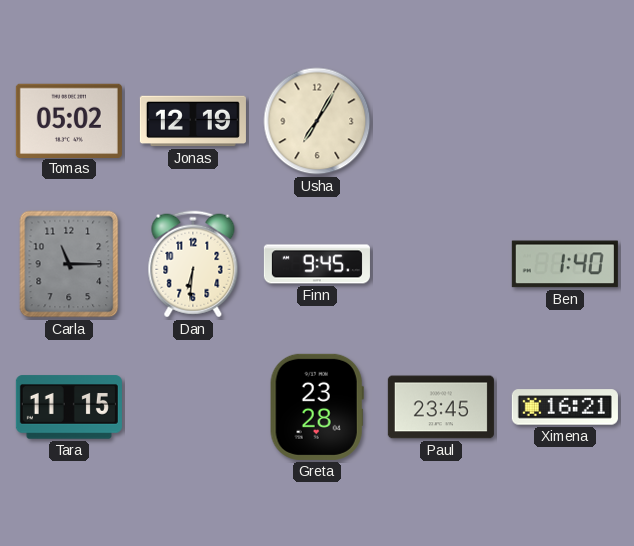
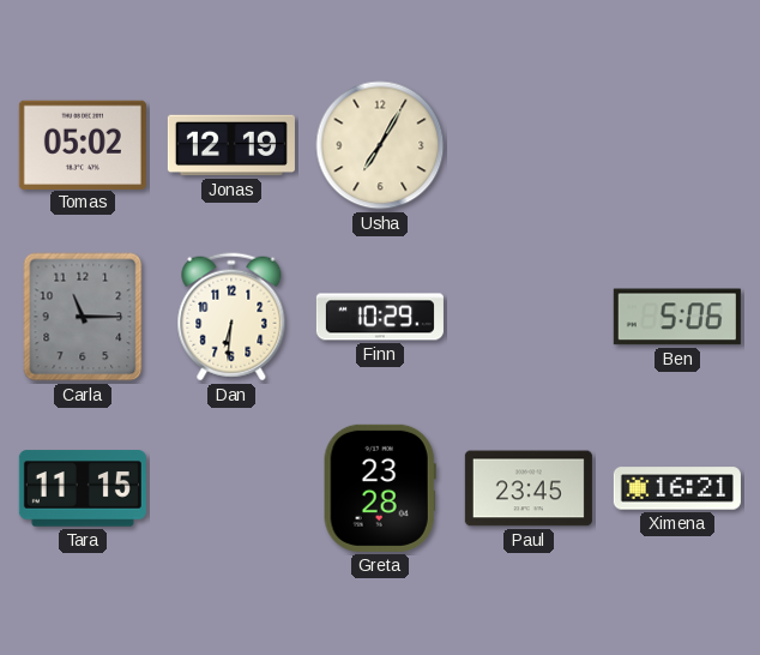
Finn: 9:45 -> 10:29 (380, 317)
Ben: 1:40 -> 5:06 (677, 317)
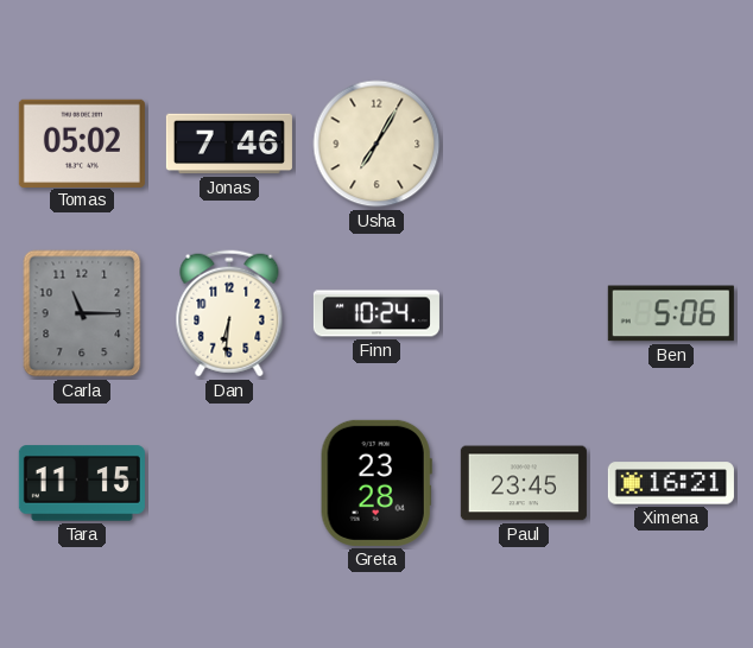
Jonas: 12:19 -> 7:46 (229, 144)
Finn: 10:29 -> 10:24 (376, 313)
